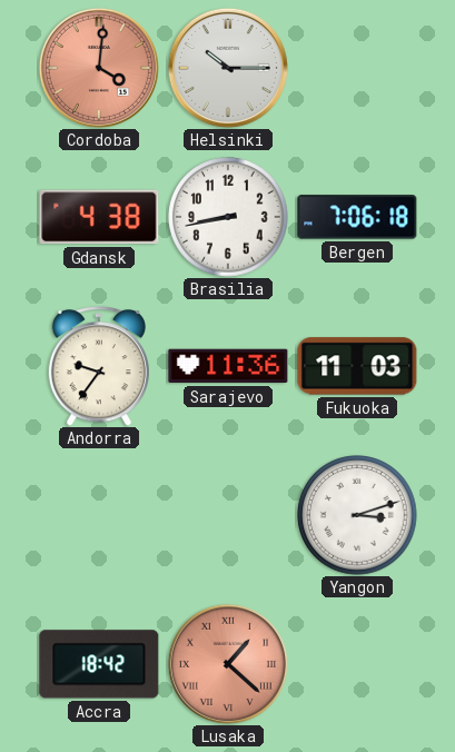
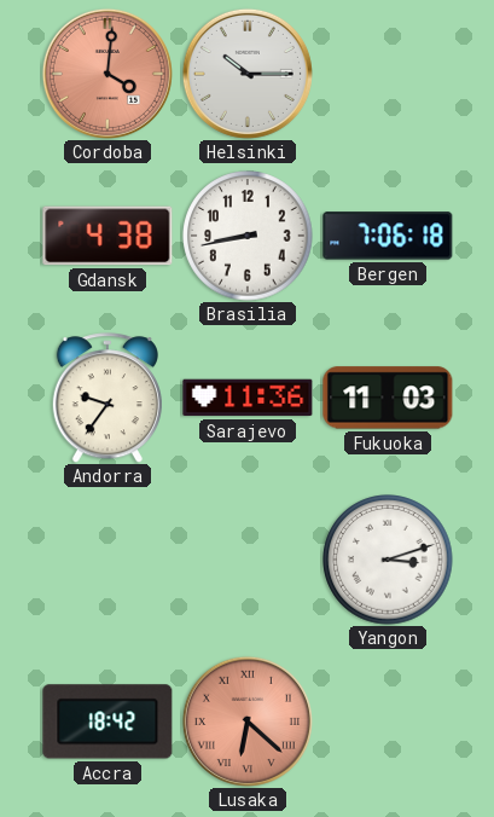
Lusaka: 1:22 -> 6:22 (248, 722)
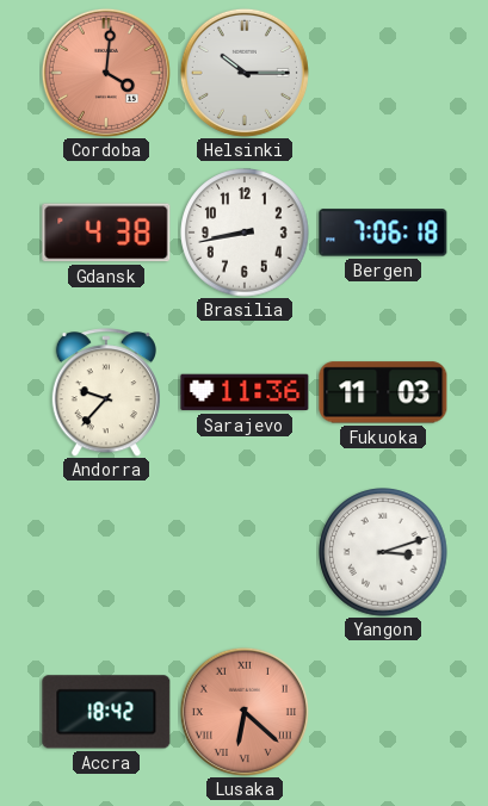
Andorra: 9:36 -> 9:37 (106, 392)
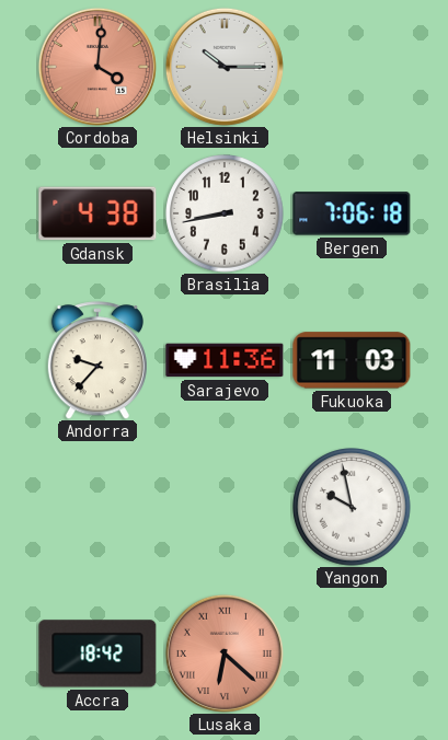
Yangon: 3:12 -> 9:58 (352, 507)
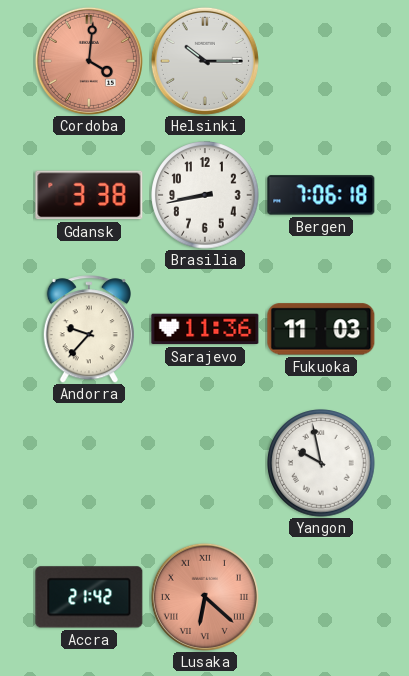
Gdansk: 4:38 -> 3:38 (89, 195)
Accra: 18:42 -> 21:42 (89, 597)
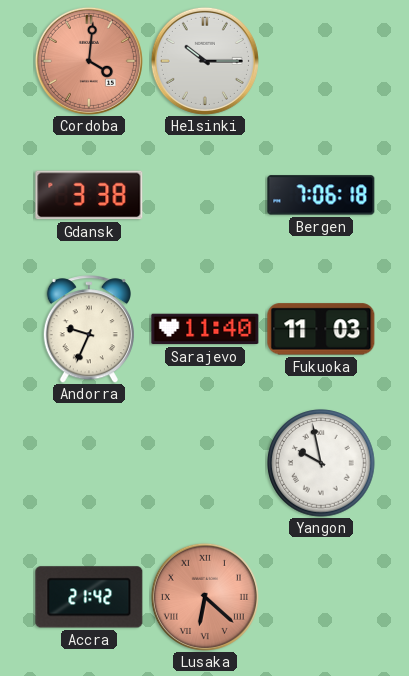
Brasilia: 8:43 -> none (205, 195)
Andorra: 9:37 -> 9:34 (89, 329)
Sarajevo: 11:36 -> 11:40 (205, 329)
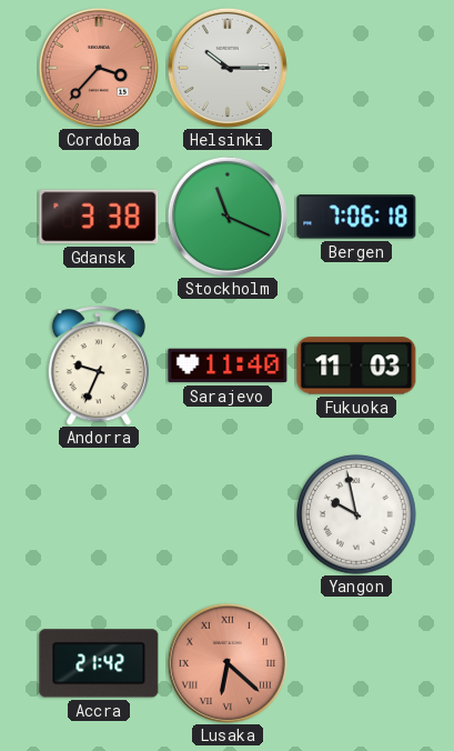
Cordoba: 4:01 -> 3:37 (99, 68)
Stockholm: none -> 11:19 (228, 217)
